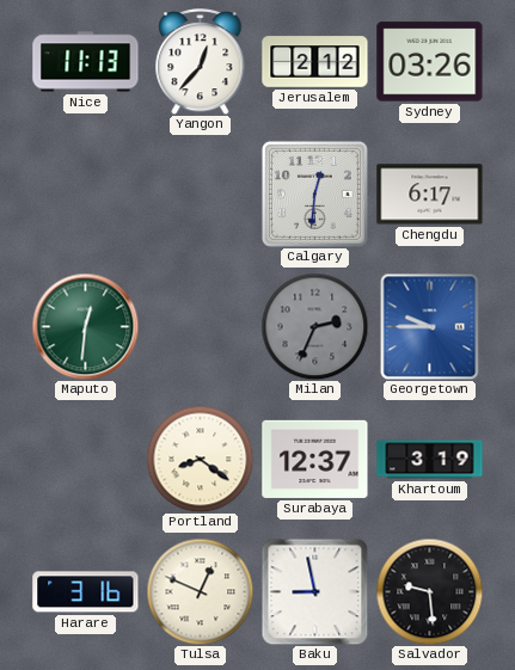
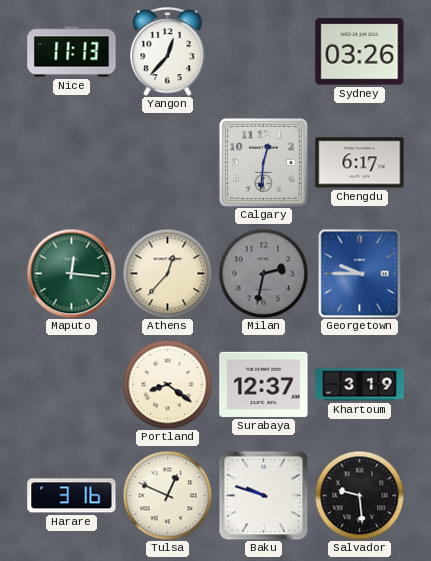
Jerusalem: 2:12 -> none (315, 62)
Maputo: 12:31 -> 12:16 (71, 273)
Athens: none -> 12:37 (167, 273)
Milan: 2:34 -> 2:32 (263, 273)
Baku: 8:58 -> 9:48 (263, 495)
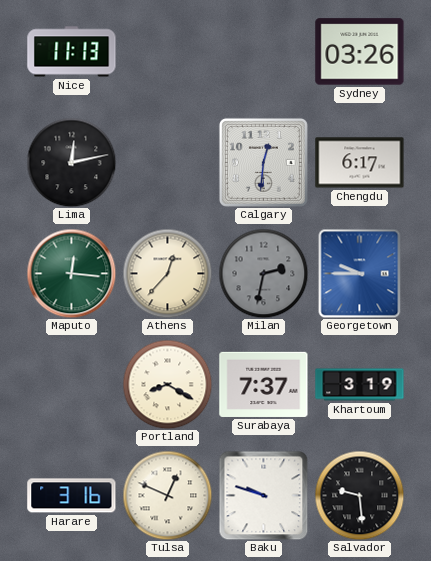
Yangon: 12:37 -> none (168, 52)
Lima: none -> 12:13 (71, 162)
Portland: 8:21 -> 8:20 (167, 384)
Surabaya: 12:37 -> 7:37 (264, 384)
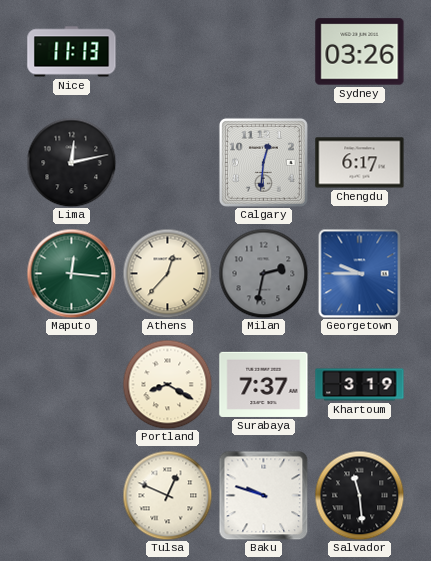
Harare: 3:16 -> none (72, 496)
Salvador: 9:29 -> 11:29 (359, 495)
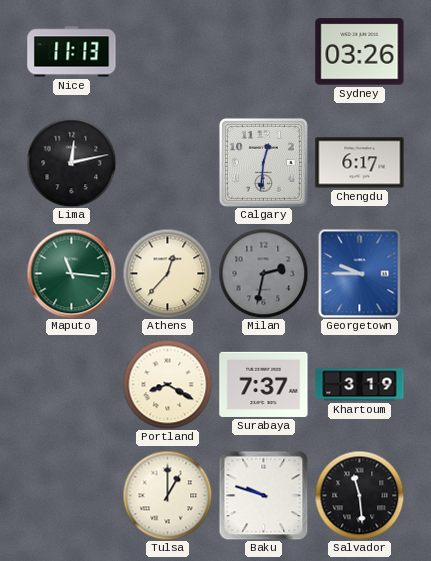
Maputo: 12:16 -> 11:16 (71, 273)
Tulsa: 12:49 -> 1:00 (167, 495)
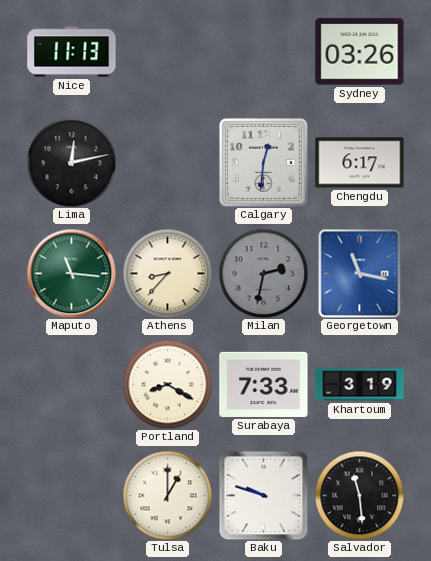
Athens: 12:37 -> 8:37 (167, 273)
Georgetown: 9:45 -> 11:17 (360, 273)
Surabaya: 7:37 -> 7:33 (264, 384)
